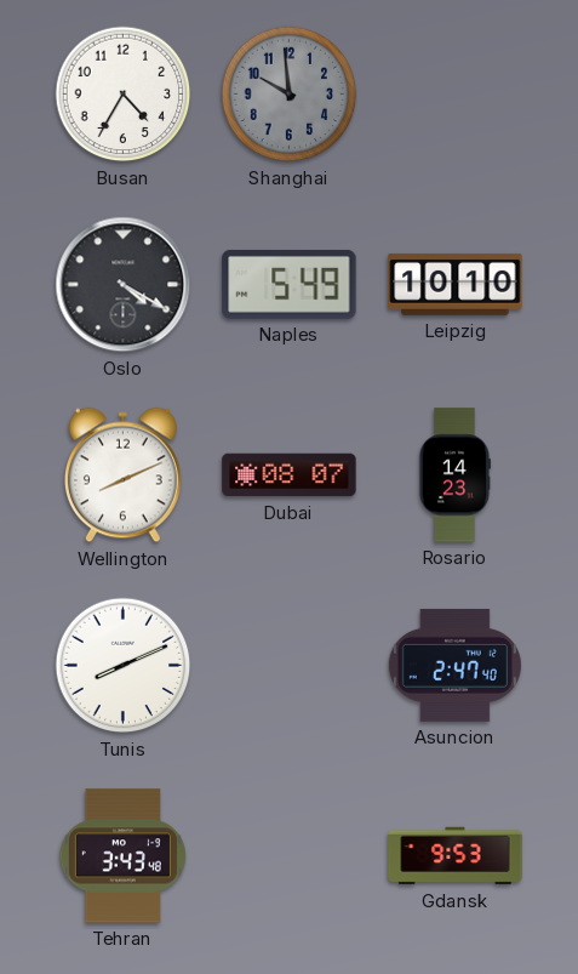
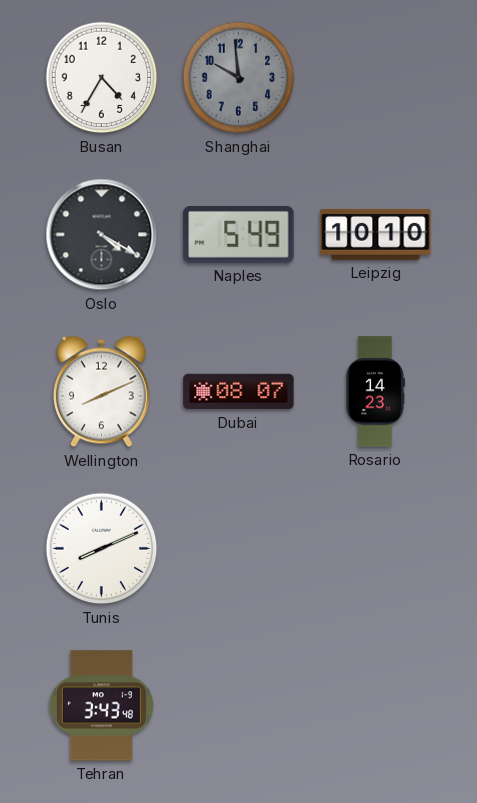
Asuncion: 2:47 -> none (454, 665)
Gdansk: 9:53 -> none (456, 856)
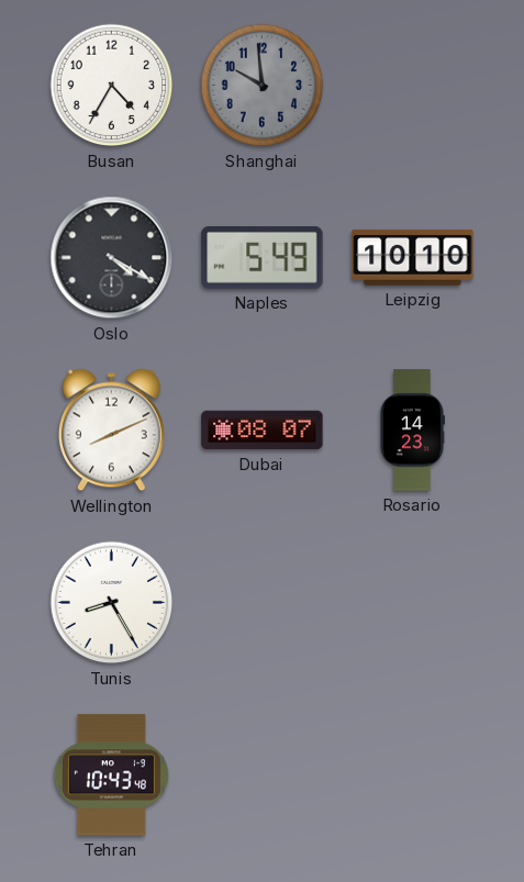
Tunis: 8:11 -> 8:25 (112, 603)
Tehran: 3:43 -> 10:43 (111, 775)
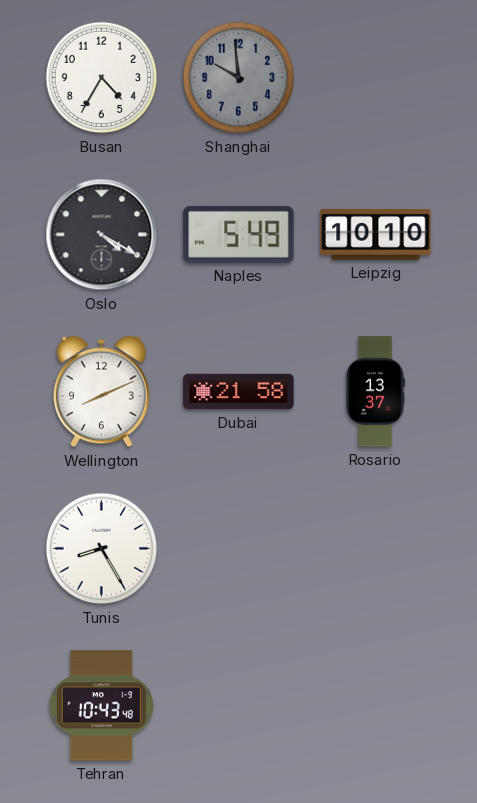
Dubai: 08:07 -> 21:58 (239, 392)
Rosario: 14:23 -> 13:37 (375, 392)
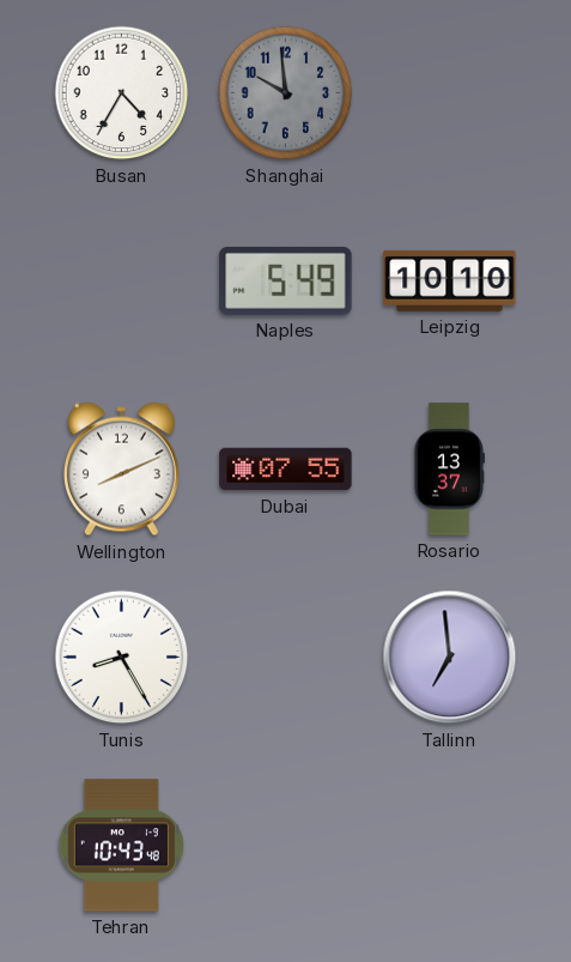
Oslo: 4:20 -> none (102, 235)
Dubai: 21:58 -> 07:55 (286, 470)
Tallinn: none -> 6:59 (450, 658)
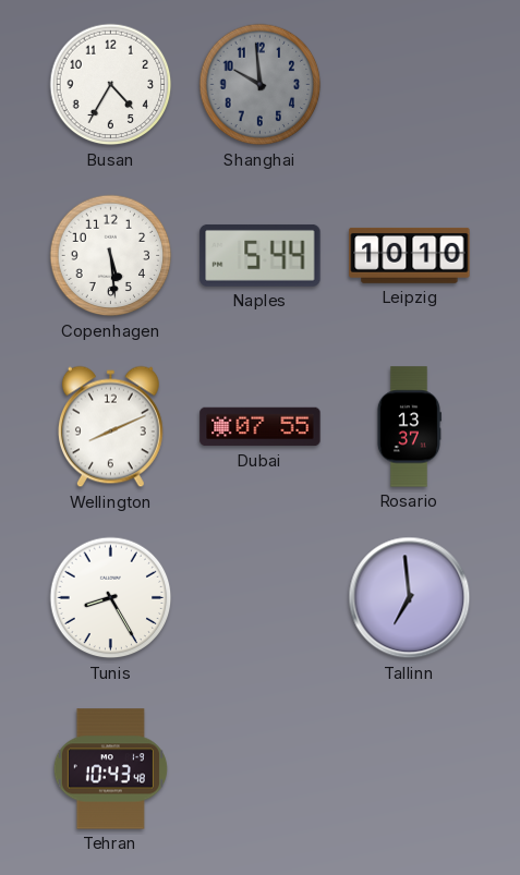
Copenhagen: none -> 5:29 (111, 256)
Naples: 5:49 -> 5:44 (261, 255)
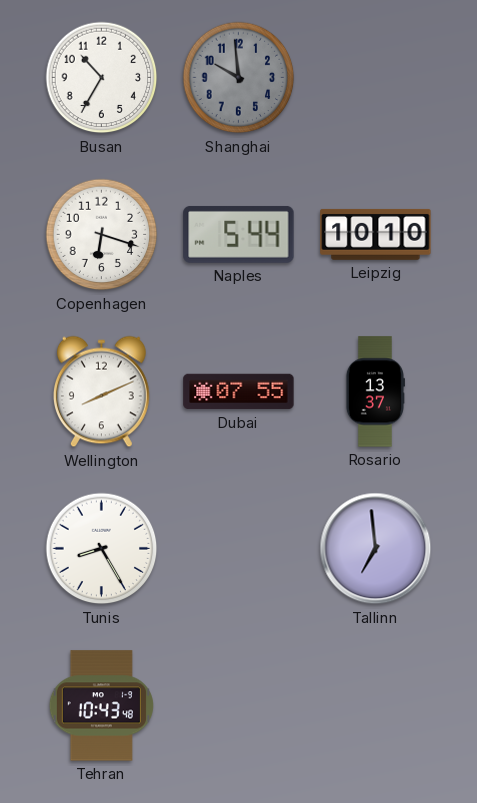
Busan: 4:35 -> 10:35 (102, 78)
Copenhagen: 5:29 -> 6:18 (102, 235)
